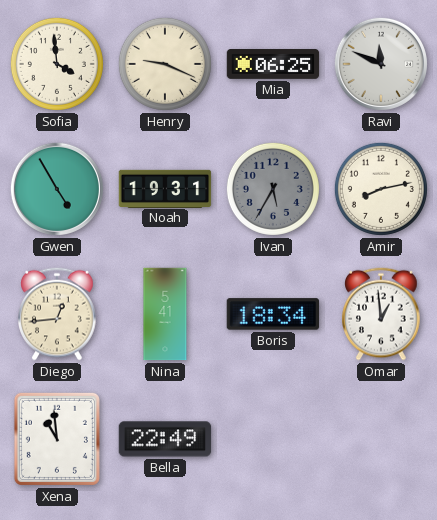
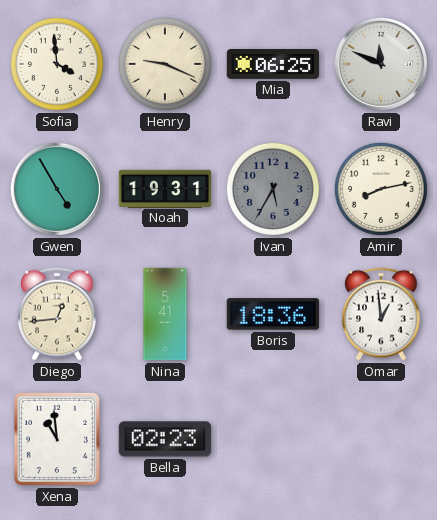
Boris: 18:34 -> 18:36 (273, 314)
Bella: 22:49 -> 02:23 (165, 439)
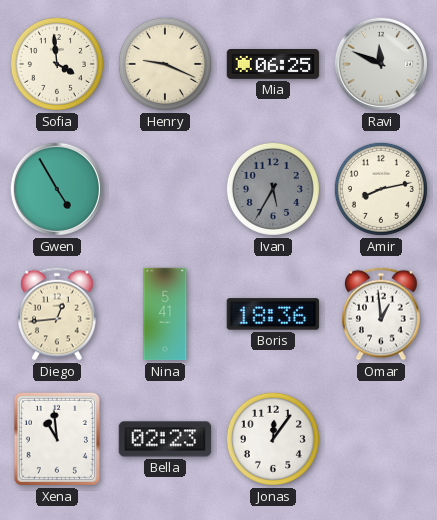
Noah: 19:31 -> none (165, 188)
Jonas: none -> 12:06 (273, 439)
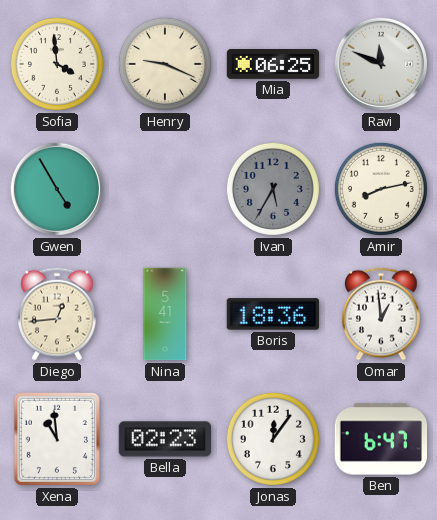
Ben: none -> 6:47 (381, 439)
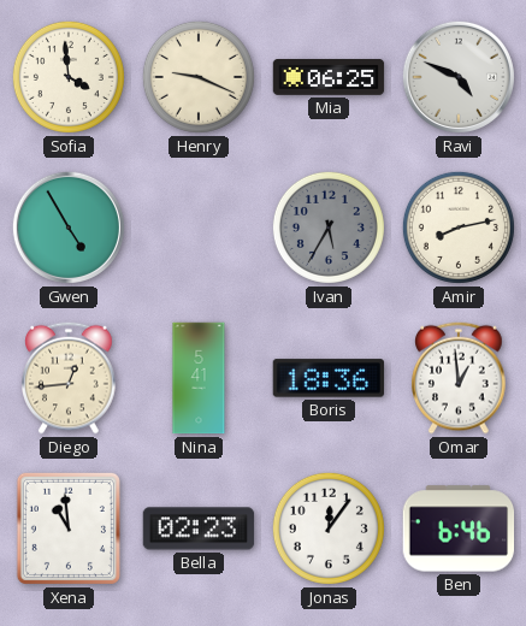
Ravi: 11:49 -> 4:49 (459, 77)
Ben: 6:47 -> 6:46 (459, 528)
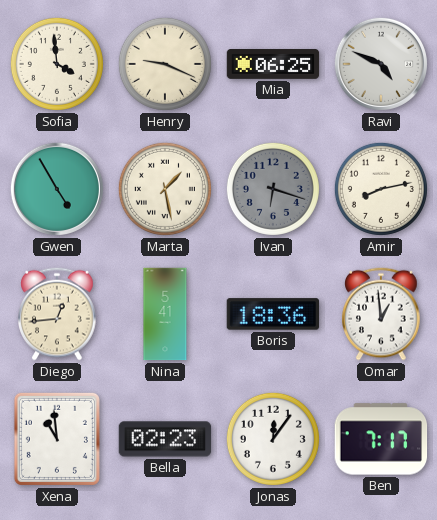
Marta: none -> 1:28 (165, 189)
Ivan: 5:35 -> 6:18 (273, 189)
Ben: 6:46 -> 7:17 (381, 439)
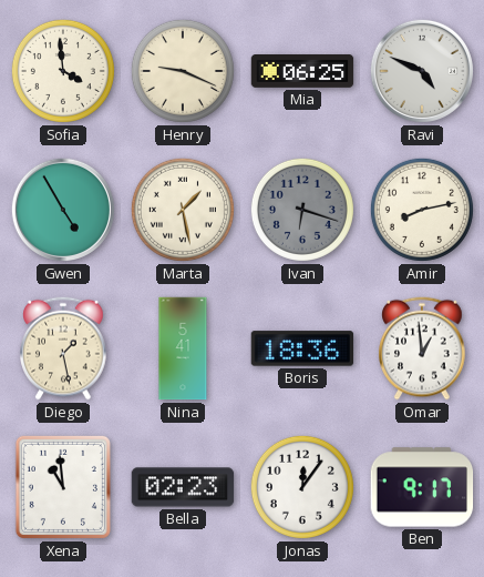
Diego: 12:44 -> 1:28 (63, 348)
Ben: 7:17 -> 9:17 (422, 487)
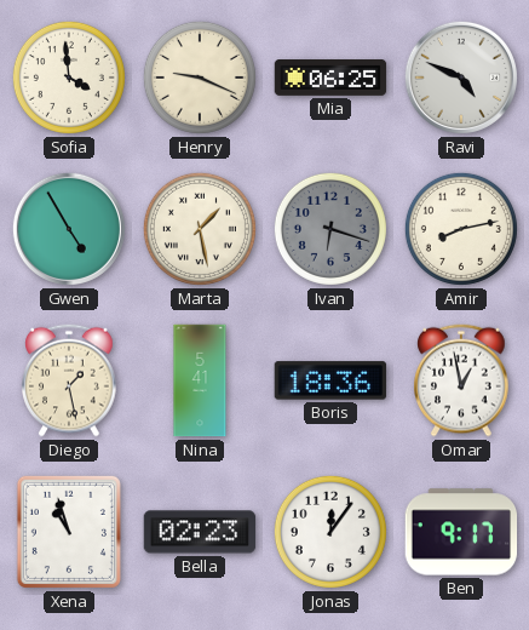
Omar: 12:59 -> 12:58 (461, 380)
Xena: 10:59 -> 10:57 (69, 532)
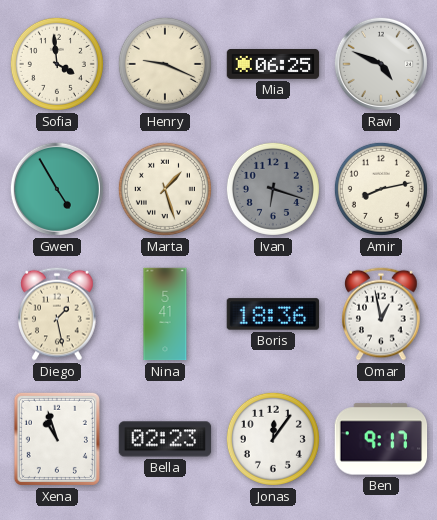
Marta: 1:28 -> 1:27 (165, 189)
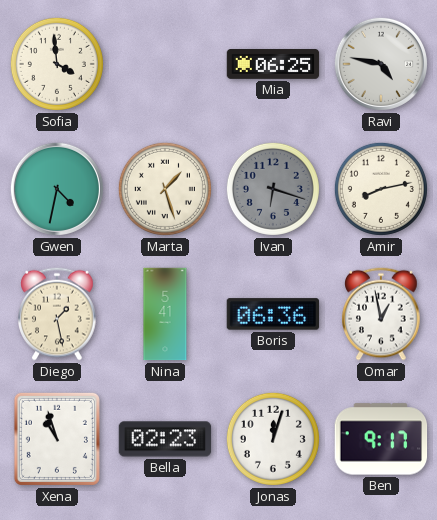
Henry: 9:19 -> none (165, 64)
Ravi: 4:49 -> 4:47 (381, 64)
Gwen: 4:55 -> 4:32 (57, 189)
Boris: 18:36 -> 06:36 (273, 314)
Jonas: 12:06 -> 12:03 (273, 439)
